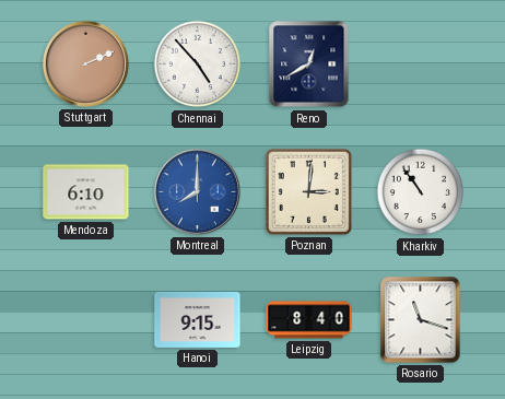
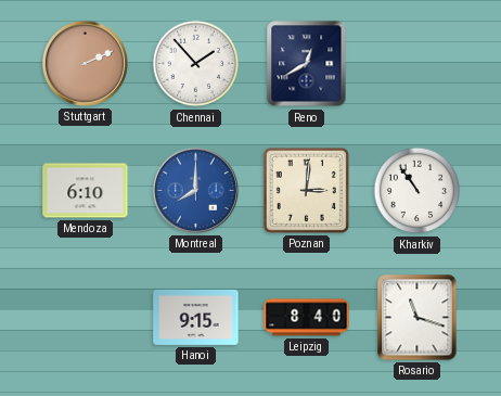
Chennai: 4:53 -> 1:53 (196, 64)
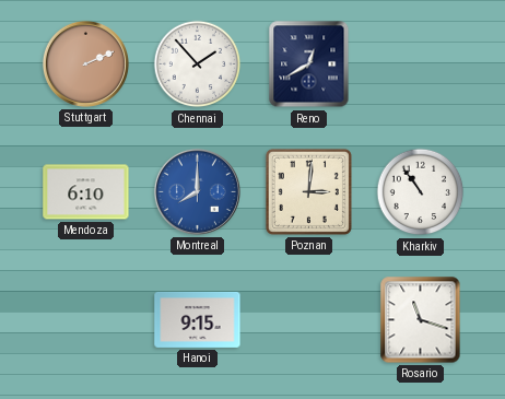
Leipzig: 8:40 -> none (307, 318)
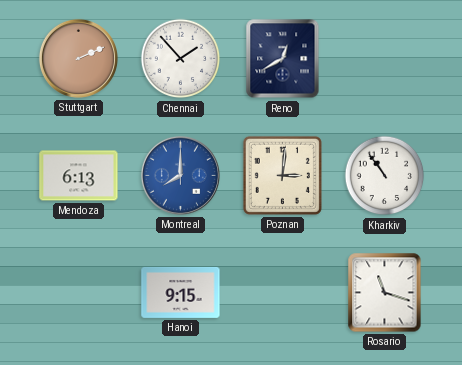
Mendoza: 6:10 -> 6:13 (79, 176)
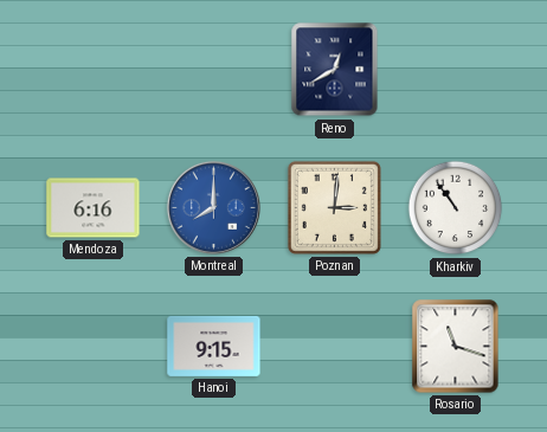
Stuttgart: 2:11 -> none (78, 58)
Chennai: 1:53 -> none (181, 59)
Mendoza: 6:13 -> 6:16 (94, 208)
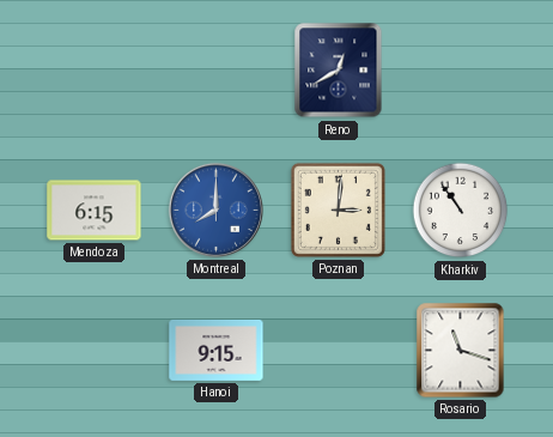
Mendoza: 6:16 -> 6:15 (95, 211)
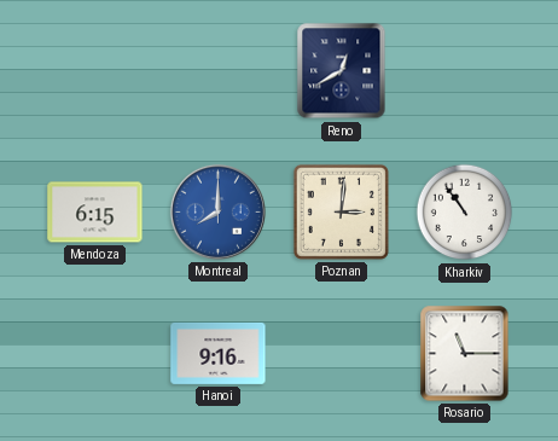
Hanoi: 9:15 -> 9:16 (219, 353)
Rosario: 11:18 -> 11:15 (465, 354)
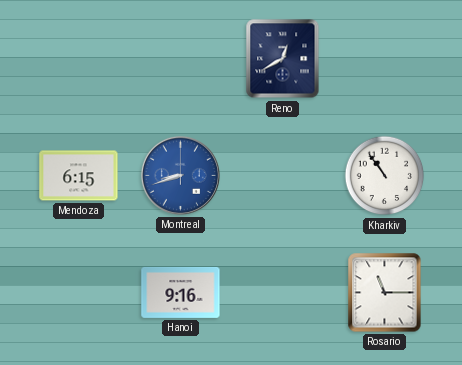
Montreal: 8:00 -> 8:42 (180, 175)
Poznan: 3:01 -> none (341, 211)
